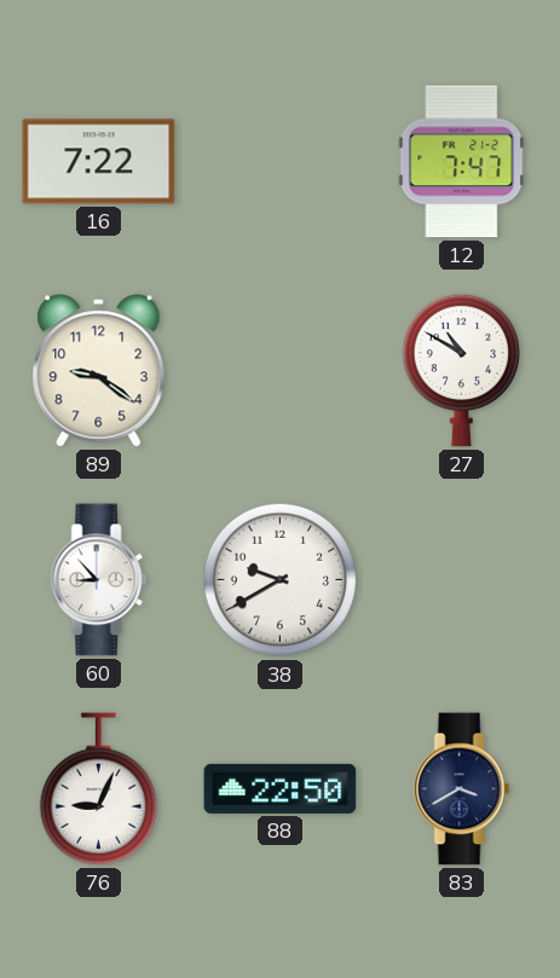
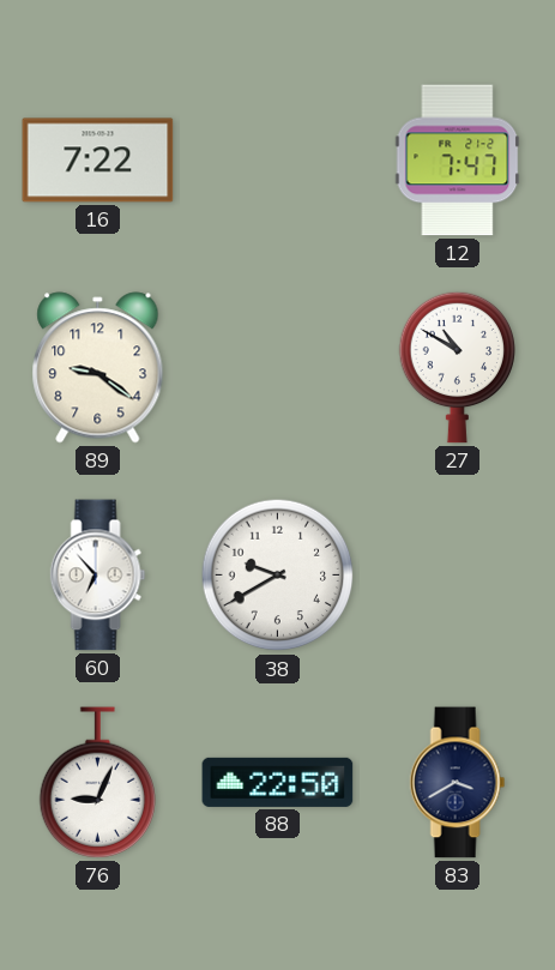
60: 8:53 -> 6:53 (98, 576)
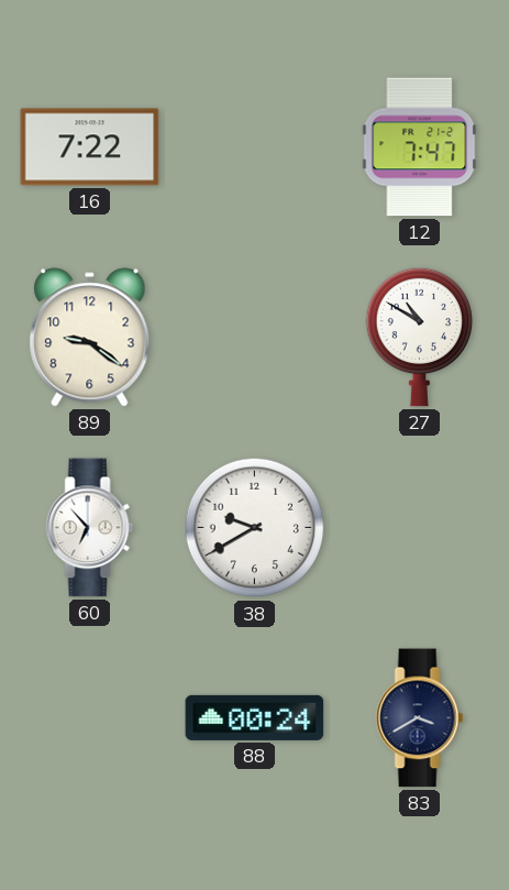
76: 9:04 -> none (98, 783)
88: 22:50 -> 00:24 (255, 717)
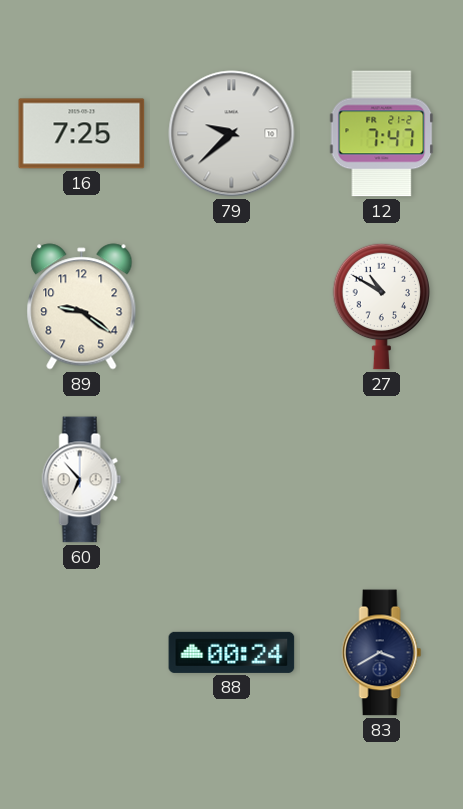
16: 7:22 -> 7:25 (82, 134)
79: none -> 9:38 (232, 134)
38: 9:40 -> none (255, 528)
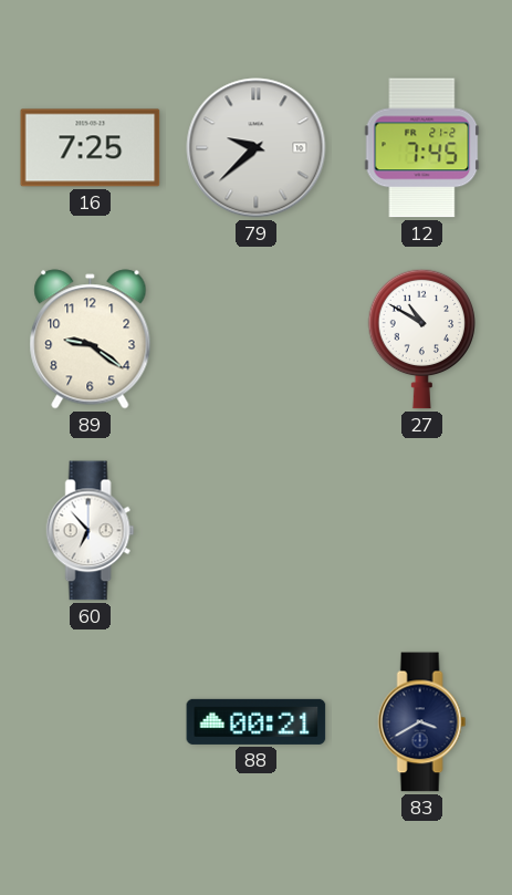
12: 7:47 -> 7:45 (422, 148)
88: 00:24 -> 00:21 (257, 721)
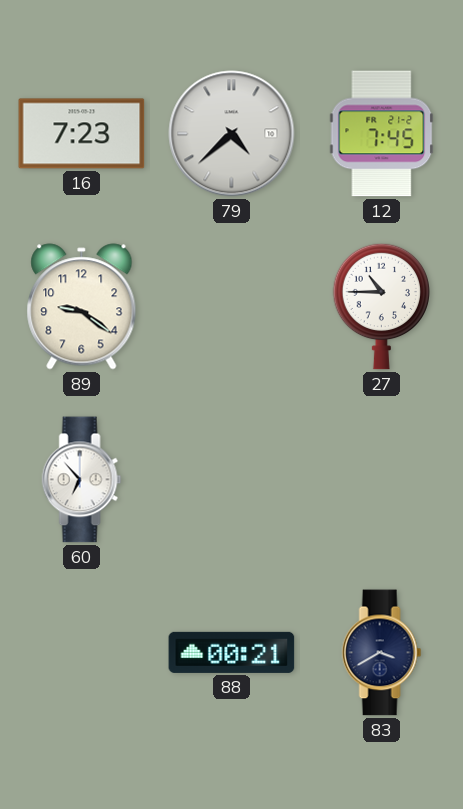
16: 7:25 -> 7:23 (82, 134)
79: 9:38 -> 4:38 (232, 134)
27: 10:50 -> 10:45 (382, 306)
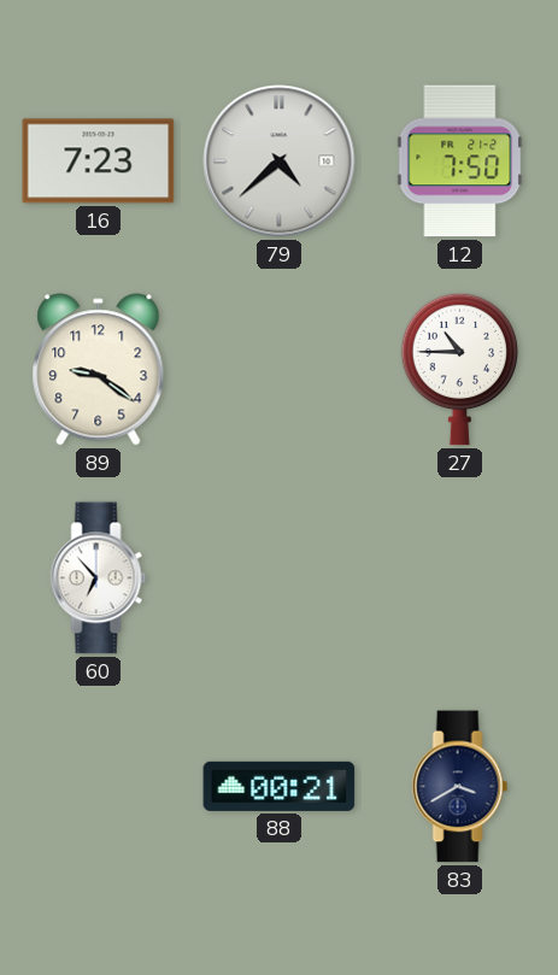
12: 7:45 -> 7:50 (460, 161)
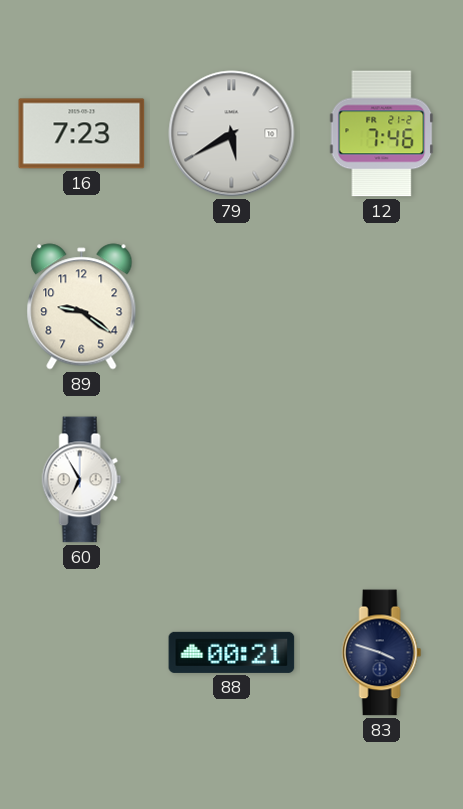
79: 4:38 -> 5:40 (232, 134)
12: 7:50 -> 7:46 (382, 134)
27: 10:45 -> none (460, 369)
60: 6:53 -> 6:55 (82, 480)
83: 3:40 -> 3:48 (382, 653)
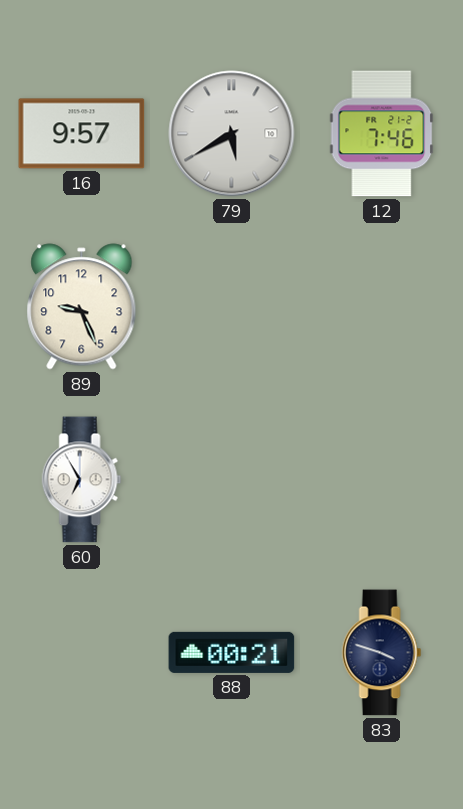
16: 7:23 -> 9:57 (82, 134)
89: 9:21 -> 9:26 (82, 307)
